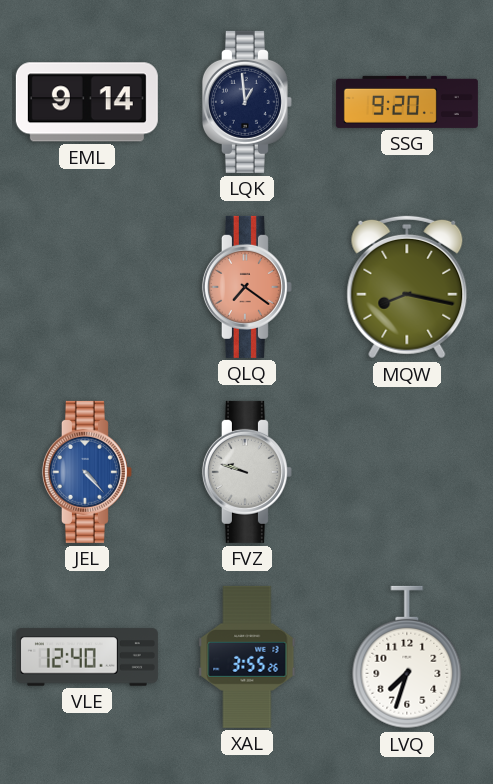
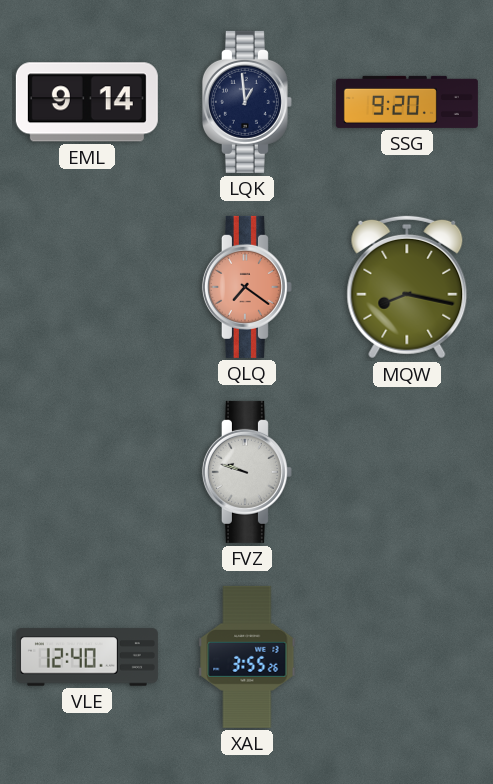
JEL: 4:23 -> none (87, 472)
LVQ: 7:33 -> none (407, 657)
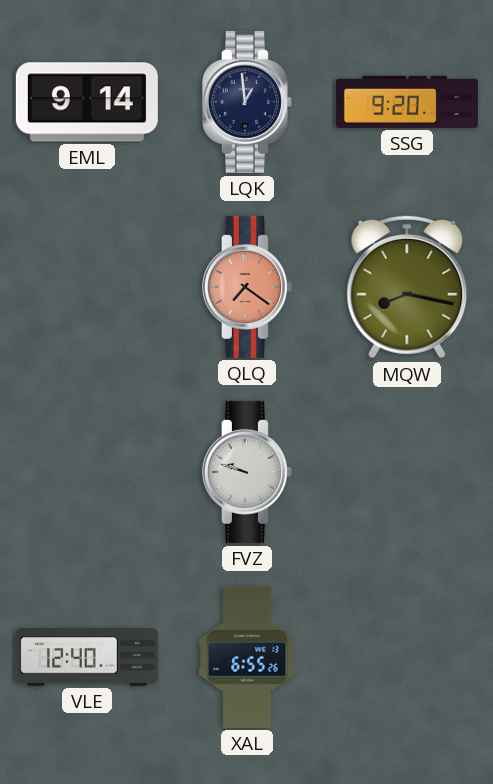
XAL: 3:55 -> 6:55 (247, 657)
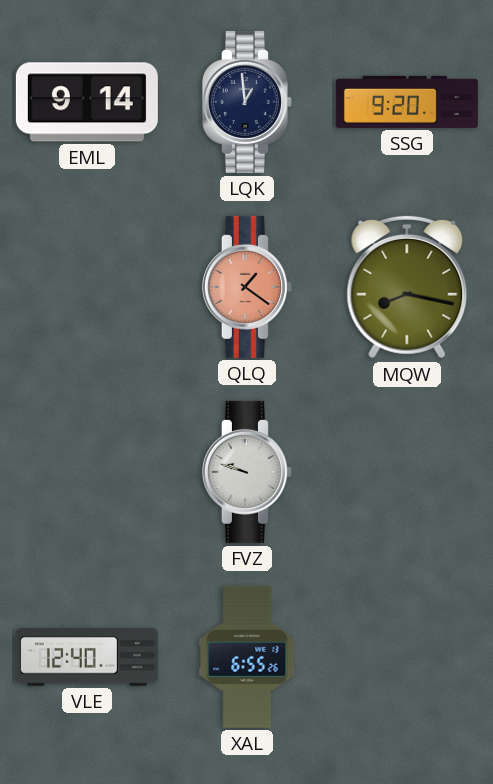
QLQ: 7:21 -> 1:21 (247, 287)
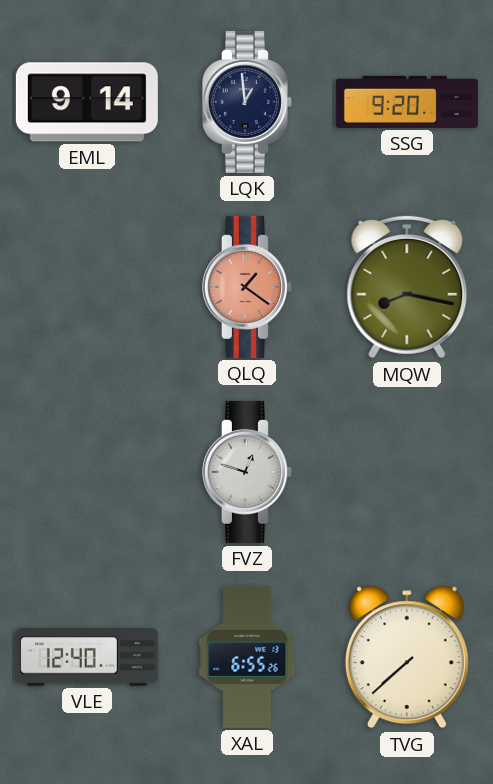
FVZ: 9:48 -> 12:48 (247, 472)
TVG: none -> 7:38 (407, 657)
